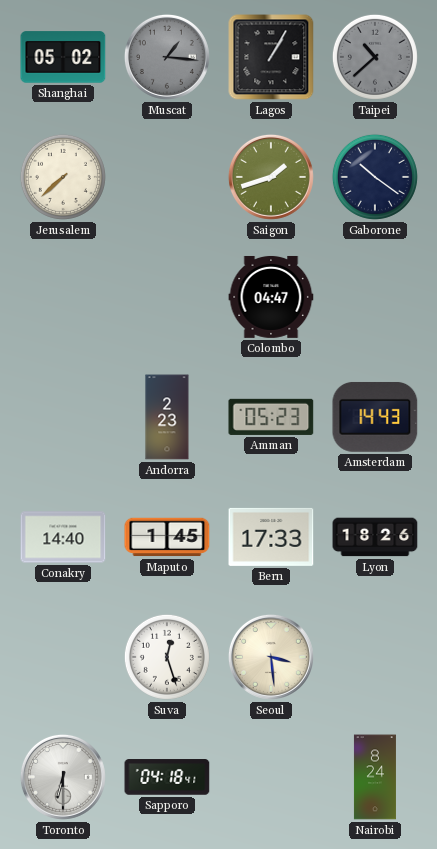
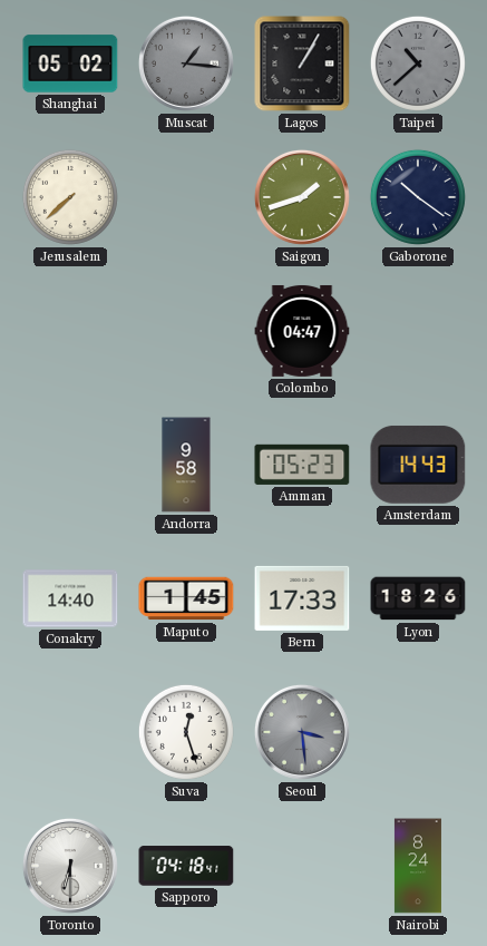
Andorra: 2:23 -> 9:58 (186, 465)
Seoul dial: cream -> grey (302, 732)
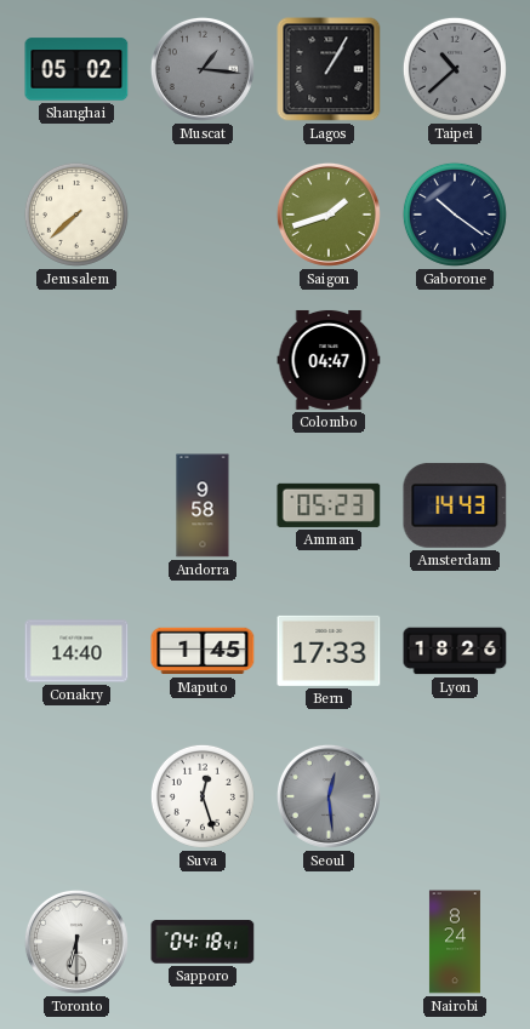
Seoul: 3:29 -> 12:29 (329, 796)
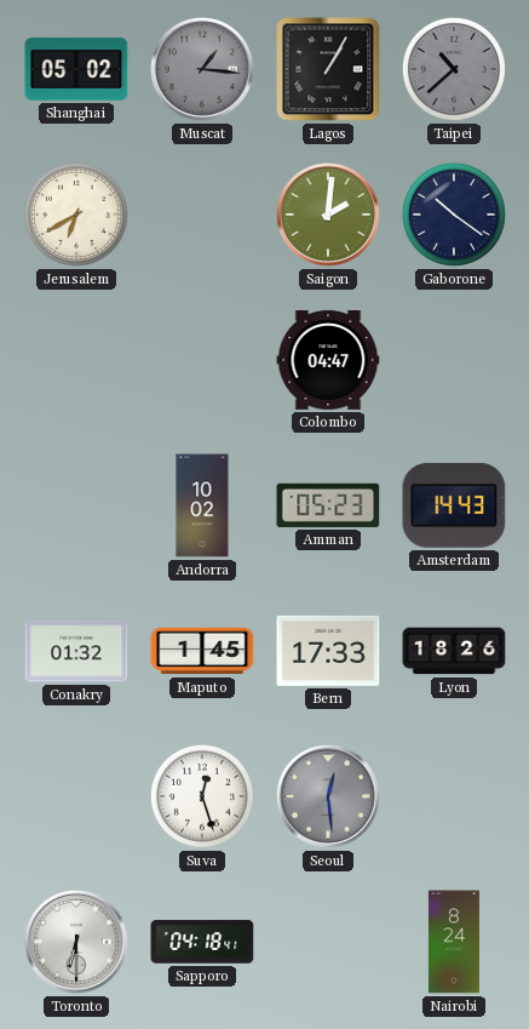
Jerusalem: 7:38 -> 6:40 (76, 215)
Saigon: 1:42 -> 2:01 (328, 215)
Andorra: 9:58 -> 10:02 (202, 505)
Conakry: 14:40 -> 01:32 (76, 651)
